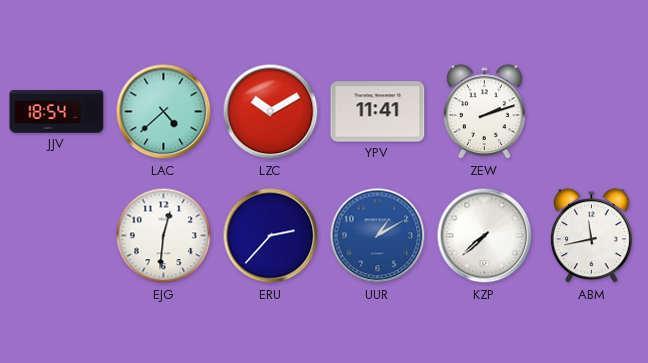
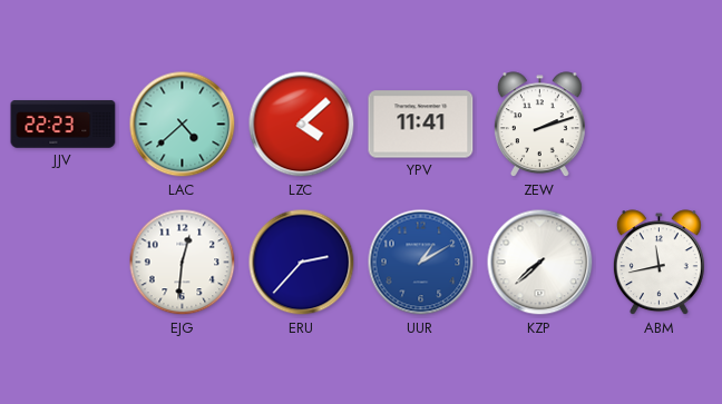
JJV: 18:54 -> 22:23 (64, 125)
LZC: 10:10 -> 4:08 (302, 125)
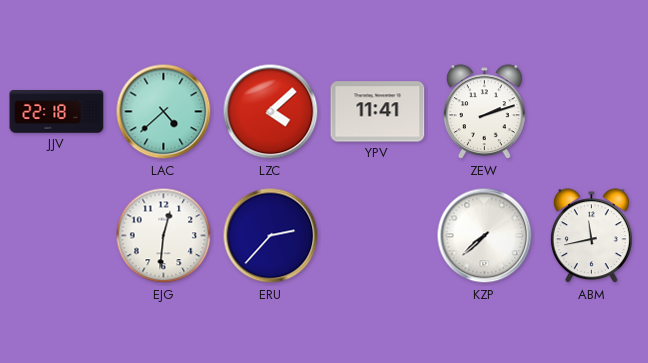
JJV: 22:23 -> 22:18 (57, 112)
UUR: 1:10 -> none (421, 263)
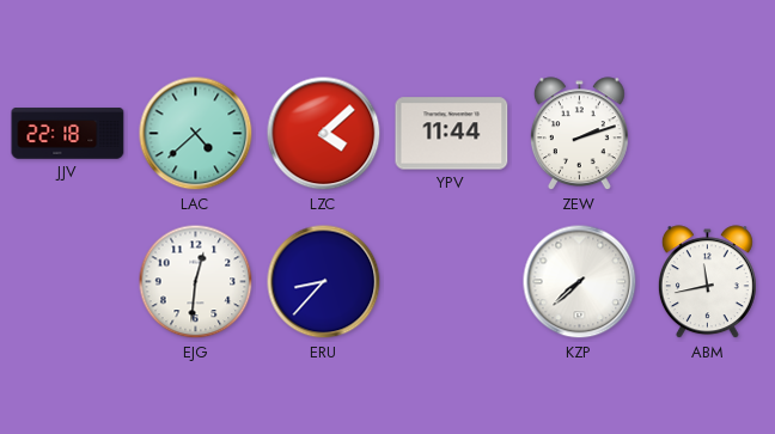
YPV: 11:41 -> 11:44 (452, 134)
ERU: 2:37 -> 8:37 (324, 282)
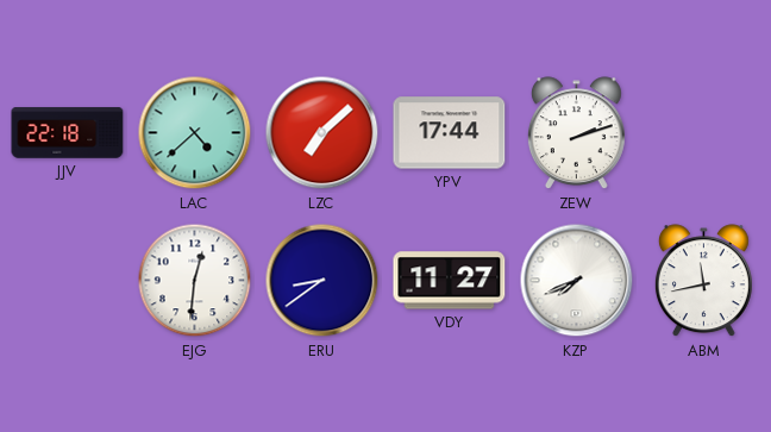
LZC: 4:08 -> 7:08 (322, 133)
YPV: 11:44 -> 17:44 (450, 133)
ERU: 8:37 -> 8:39 (322, 281)
VDY: none -> 11:27 (450, 281)
KZP: 7:38 -> 7:41 (577, 281)
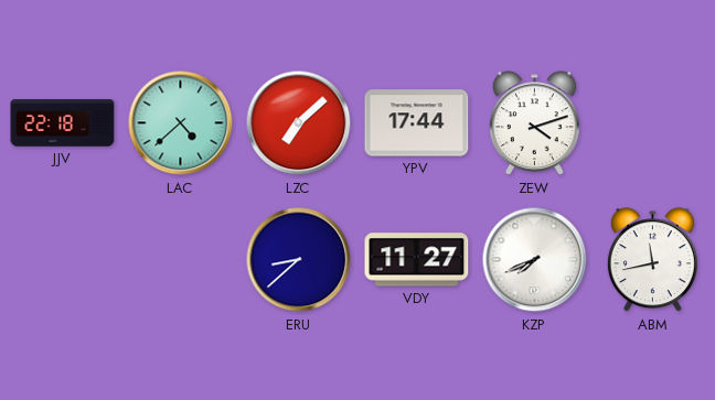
ZEW: 2:12 -> 4:12 (534, 123)
EJG: 12:31 -> none (195, 281)
ERU: 8:39 -> 8:38 (299, 260)
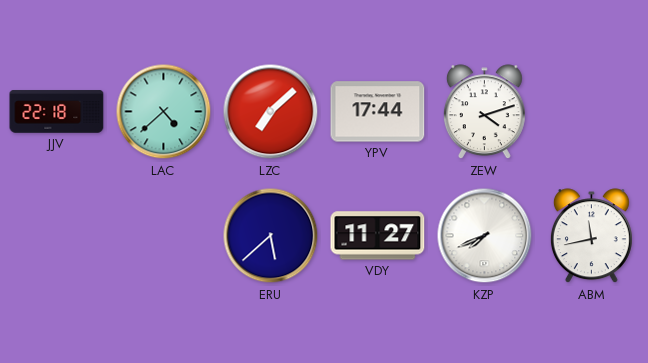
ERU: 8:38 -> 5:38 (271, 236)
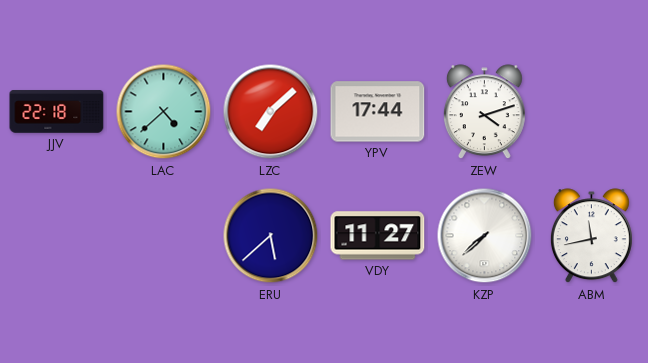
KZP: 7:41 -> 7:38 (485, 236)
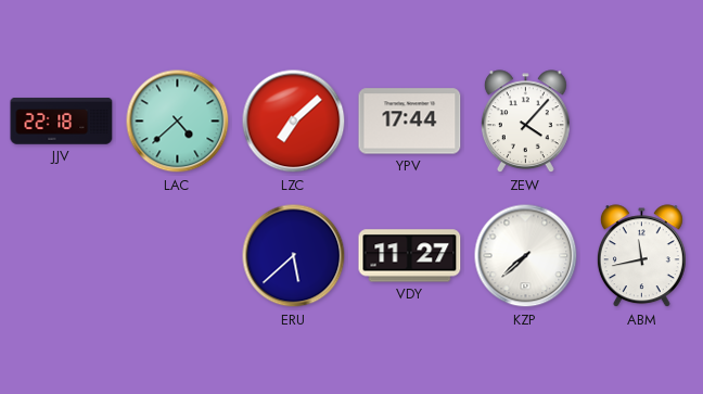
ZEW: 4:12 -> 4:07 (525, 122)
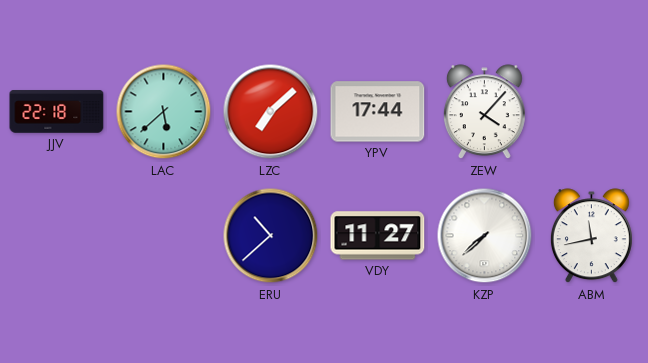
LAC: 4:38 -> 5:38 (164, 112)
ERU: 5:38 -> 10:38 (271, 236)
